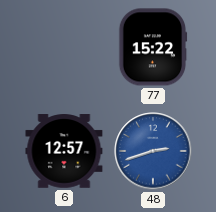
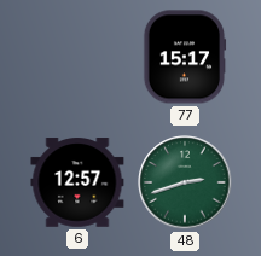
77: 15:22 -> 15:17 (185, 57)
48 dial: blue -> green (185, 182)
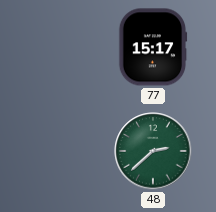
6: 12:57 -> none (77, 182)
48: 2:42 -> 2:38 (153, 151)
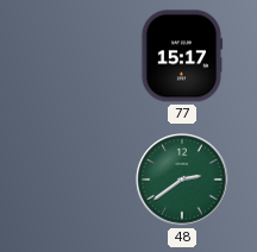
48: 2:38 -> 2:39 (182, 179)
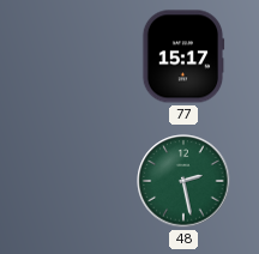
48: 2:39 -> 2:28 (183, 181)
